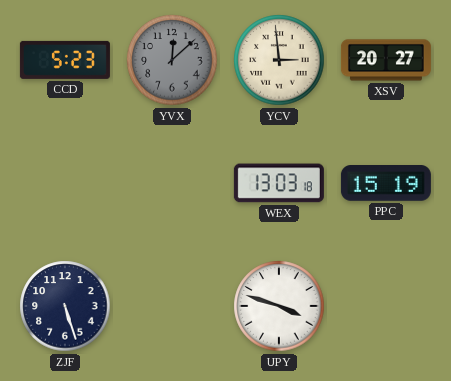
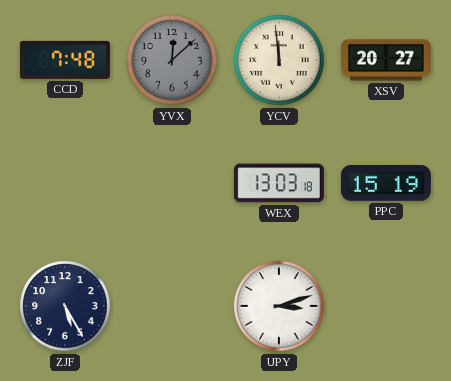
CCD: 5:23 -> 7:48 (65, 60)
YCV: 2:59 -> 11:59 (279, 60)
ZJF: 5:27 -> 5:25 (65, 306)
UPY: 3:48 -> 3:12 (279, 306)
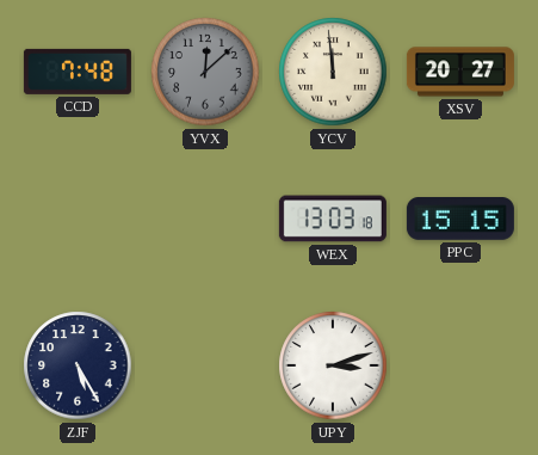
PPC: 15:19 -> 15:15 (460, 220)
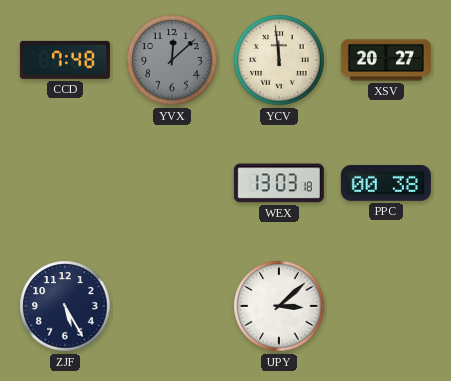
PPC: 15:15 -> 00:38 (386, 184)
UPY: 3:12 -> 3:08 (279, 306)
